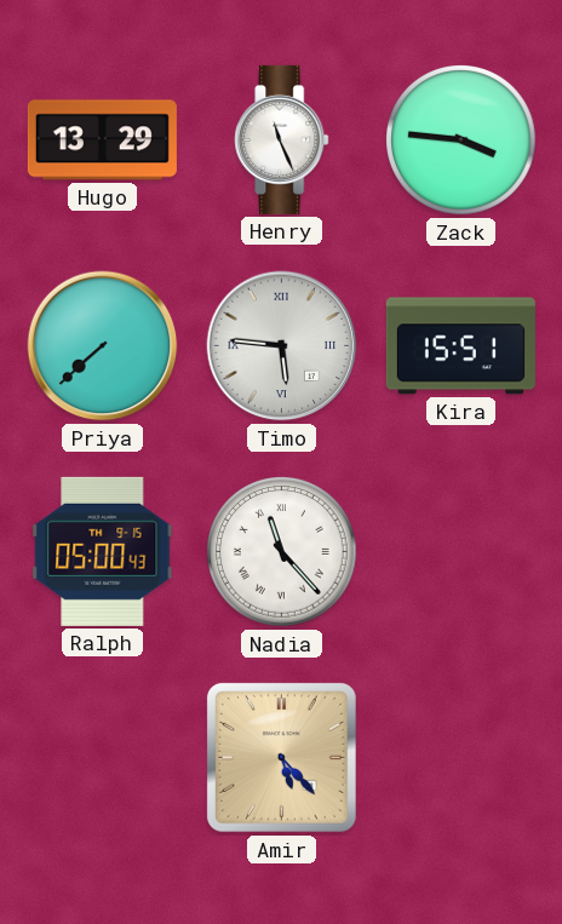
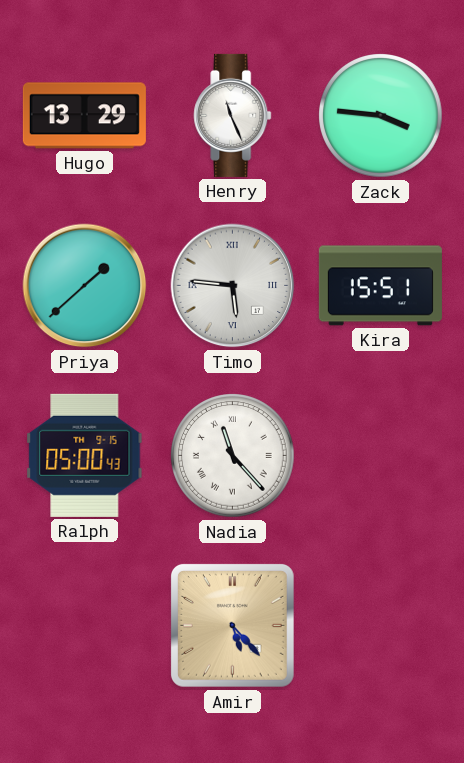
Priya: 7:38 -> 1:38 (85, 286)
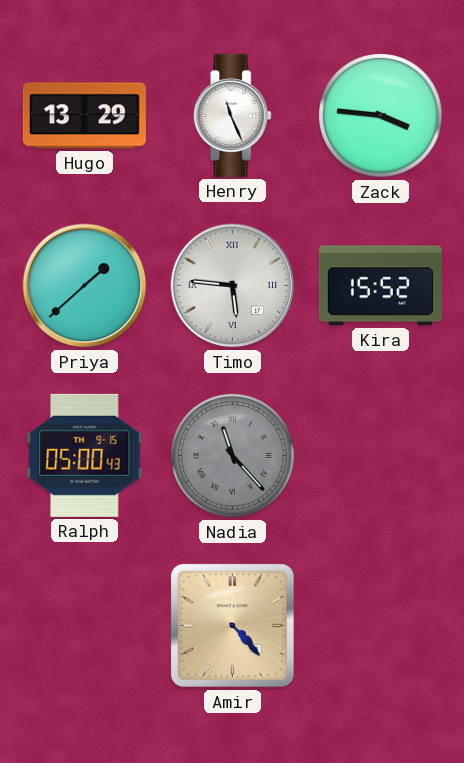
Kira: 15:51 -> 15:52 (380, 286)
Nadia dial: white -> grey (233, 456)
Amir: 5:23 -> 4:23 (232, 625)
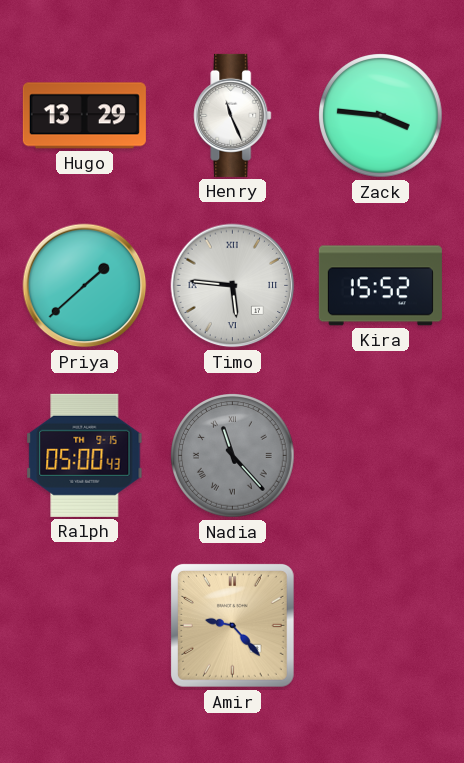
Amir: 4:23 -> 9:23 (232, 625)
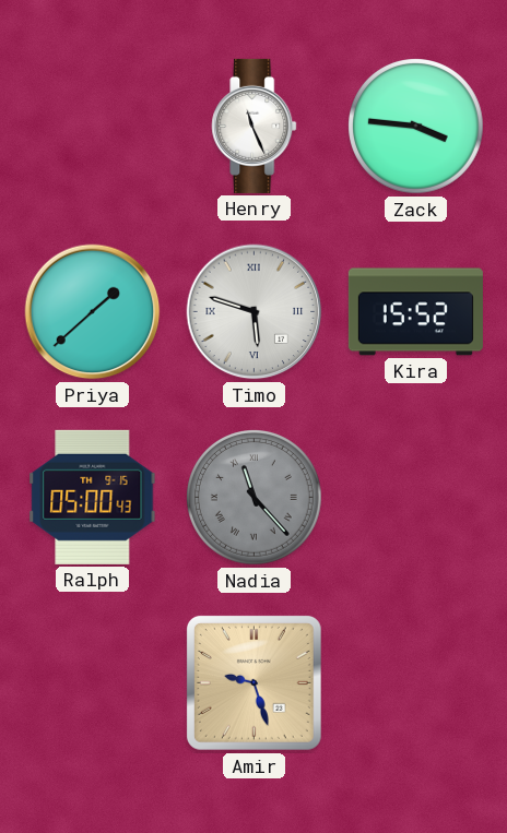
Hugo: 13:29 -> none (84, 116)
Timo: 5:46 -> 5:48 (255, 312)
Amir: 9:23 -> 9:27 (253, 682)
